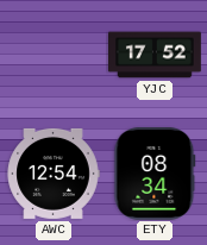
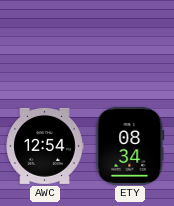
YJC: 17:52 -> none (156, 55)
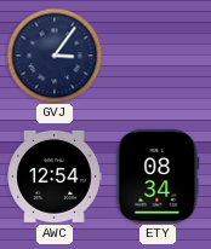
GVJ: none -> 3:06 (55, 56)
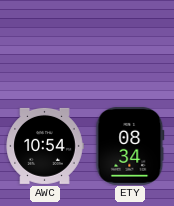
GVJ: 3:06 -> none (55, 56)
AWC: 12:54 -> 10:54 (45, 146)
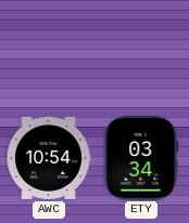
ETY: 08:34 -> 03:34 (141, 158)
